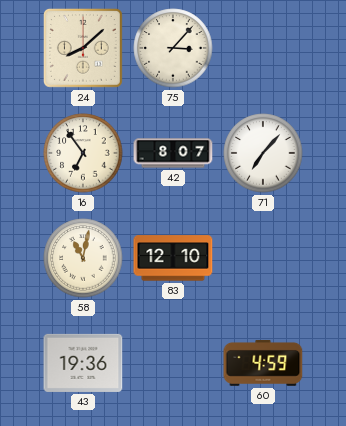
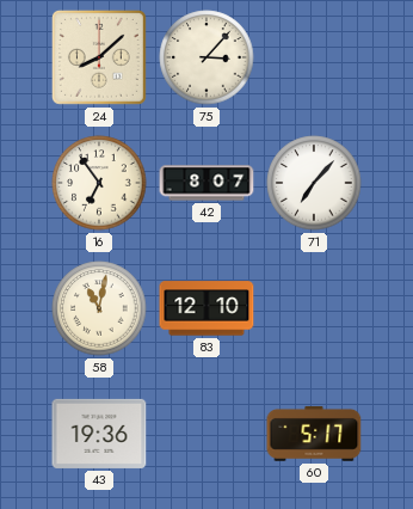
60: 4:59 -> 5:17 (314, 434)
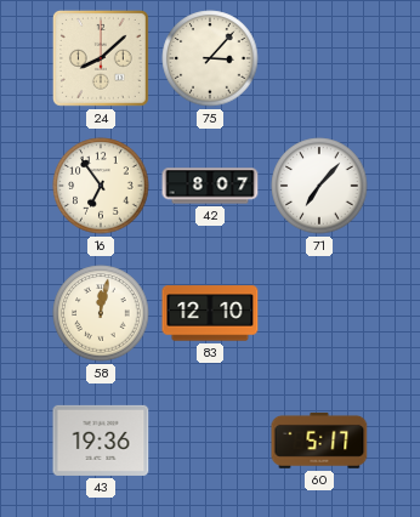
58: 11:02 -> 12:02 (101, 313)
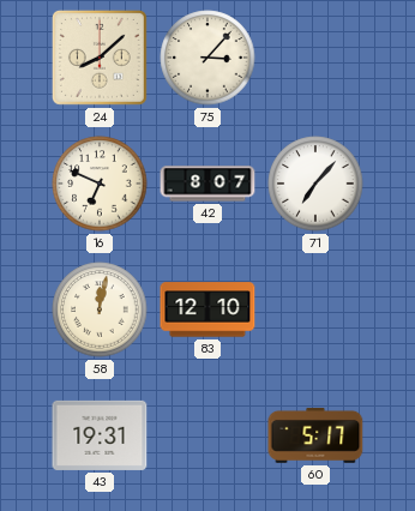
16: 6:54 -> 6:49 (100, 184)
43: 19:36 -> 19:31 (100, 435)
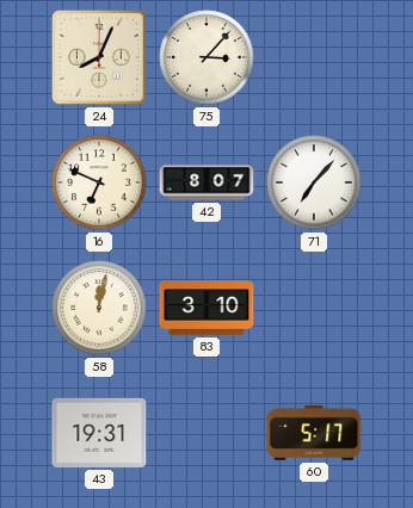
24: 8:08 -> 8:04 (99, 57)
83: 12:10 -> 3:10 (207, 308)
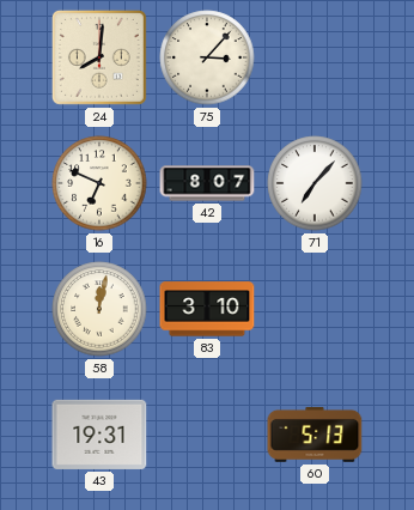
24: 8:04 -> 8:01 (99, 57)
60: 5:17 -> 5:13 (315, 435)
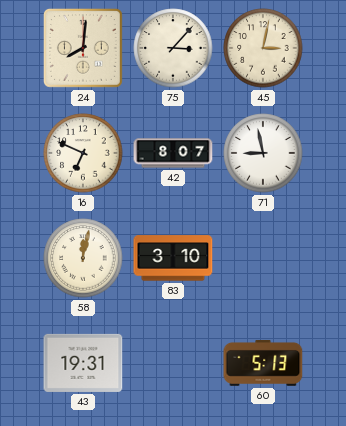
45: none -> 3:02 (263, 48)
71: 7:07 -> 8:58 (263, 153)
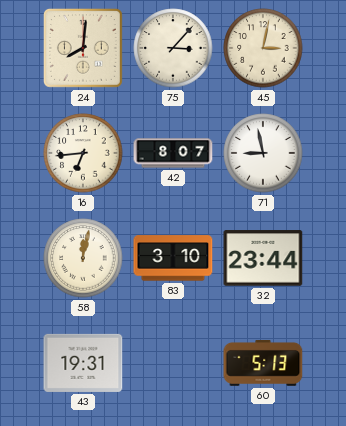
16: 6:49 -> 6:44 (83, 153)
32: none -> 23:44 (263, 258)
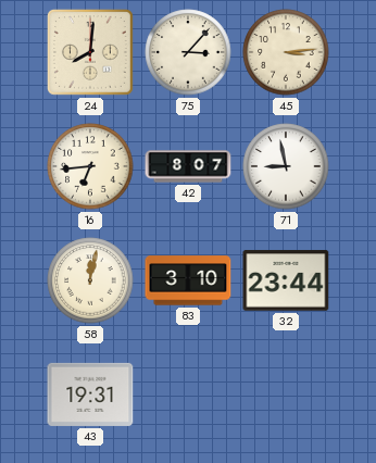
45: 3:02 -> 3:14 (286, 52)
60: 5:13 -> none (263, 363)
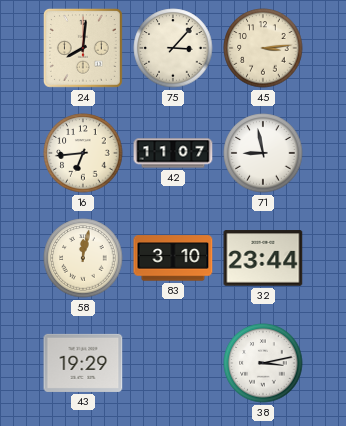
42: 8:07 -> 11:07 (173, 153)
43: 19:31 -> 19:29 (83, 363)
38: none -> 3:13 (263, 363)
